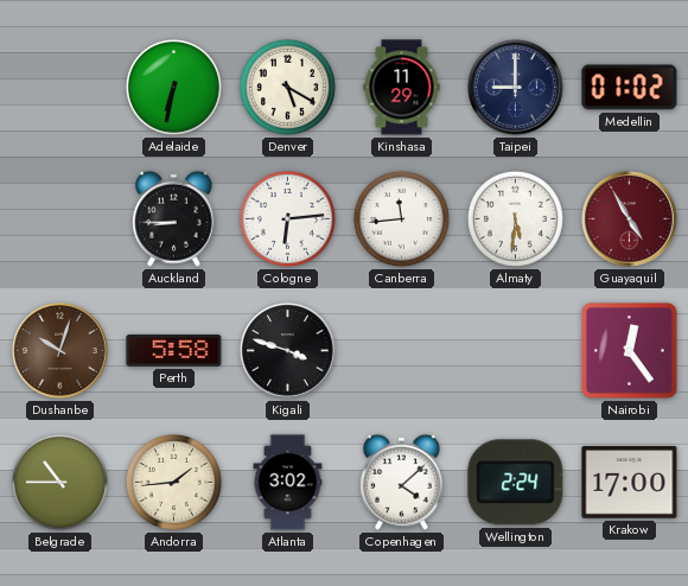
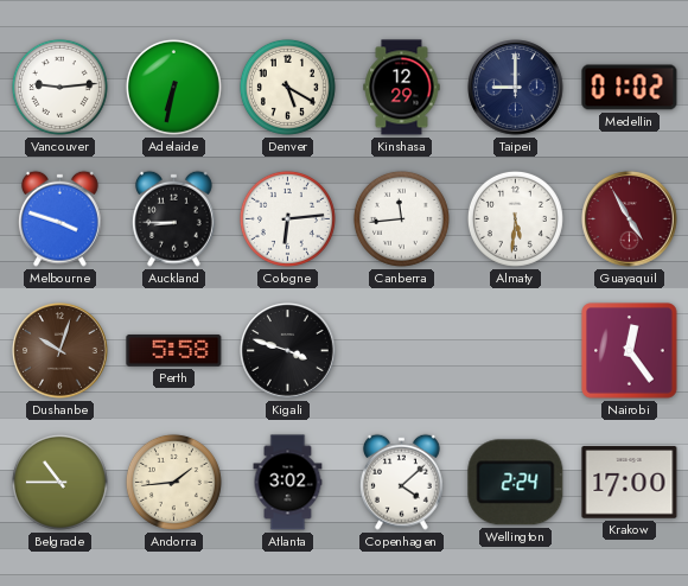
Vancouver: none -> 9:14 (59, 87)
Kinshasa: 11:29 -> 12:29 (402, 88)
Melbourne: none -> 3:48 (59, 218)
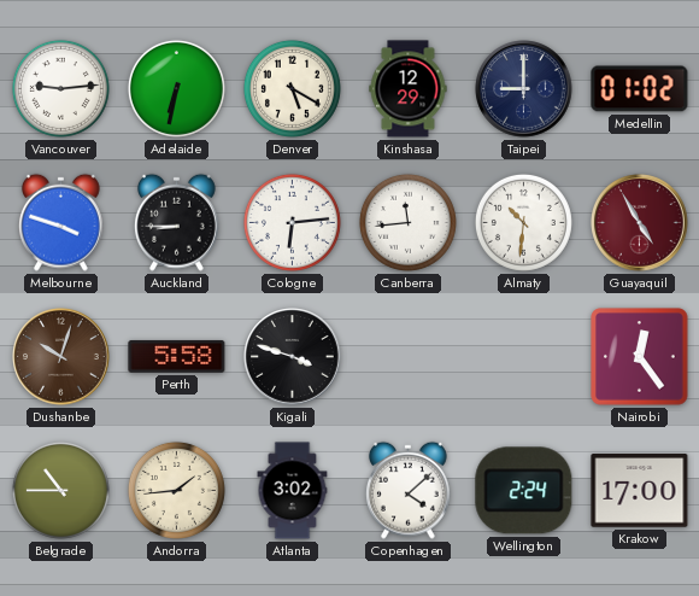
Almaty: 5:31 -> 10:31 (523, 222)
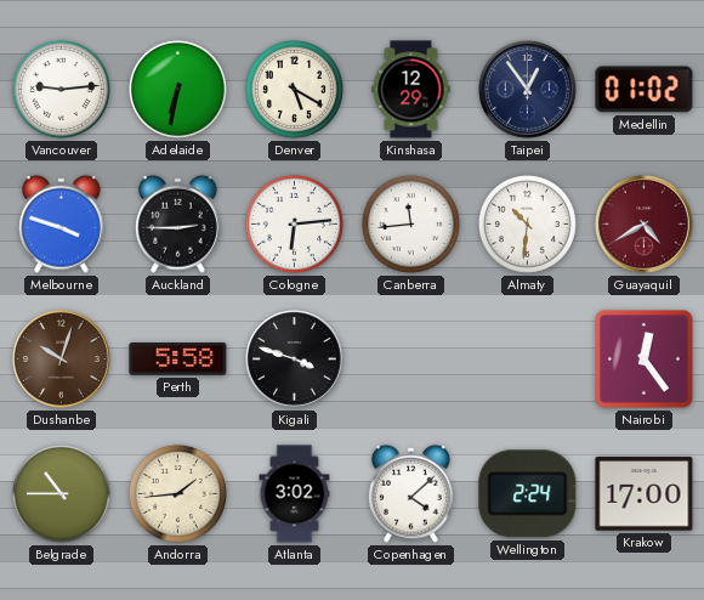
Taipei: 9:00 -> 12:54 (528, 90)
Auckland: 8:45 -> 2:45 (177, 223)
Guayaquil: 4:55 -> 4:40 (645, 225)
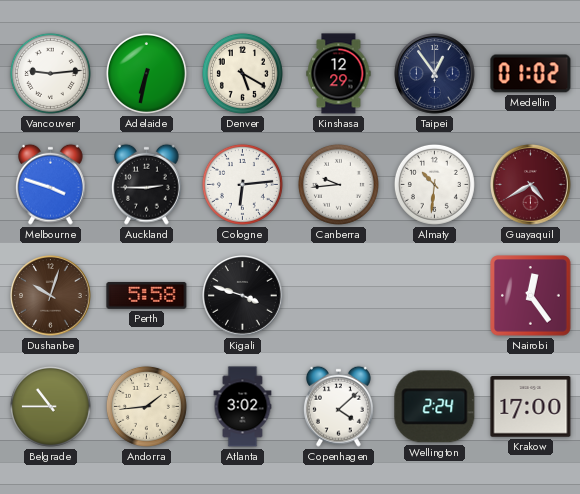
Canberra: 11:44 -> 9:44 (338, 184)
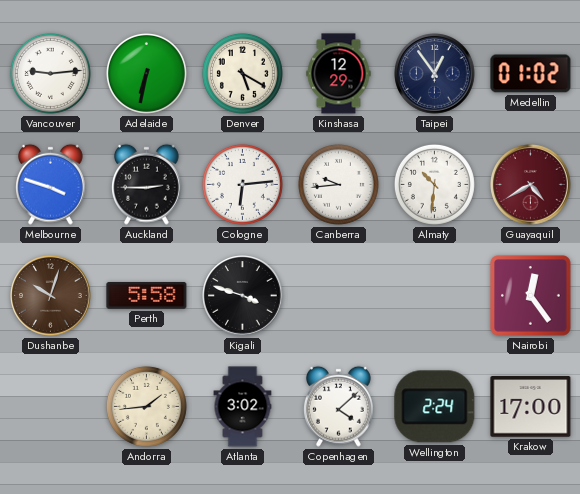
Belgrade: 10:45 -> none (50, 406)
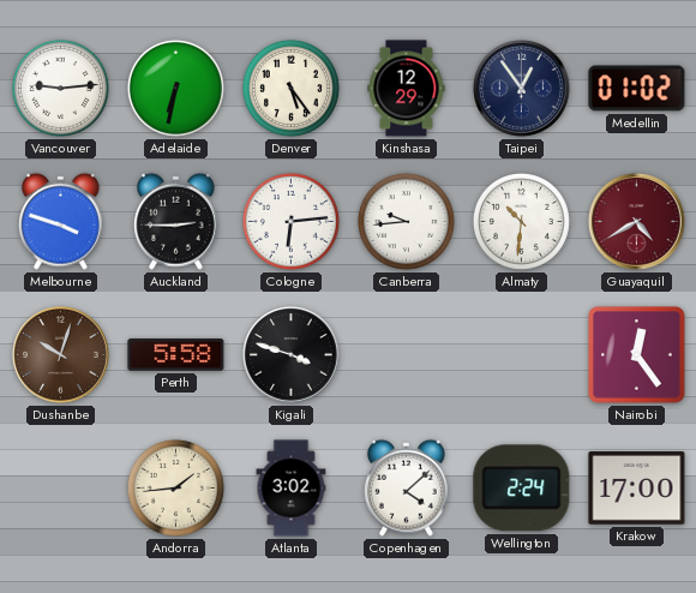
Denver: 5:20 -> 5:24 (290, 88)
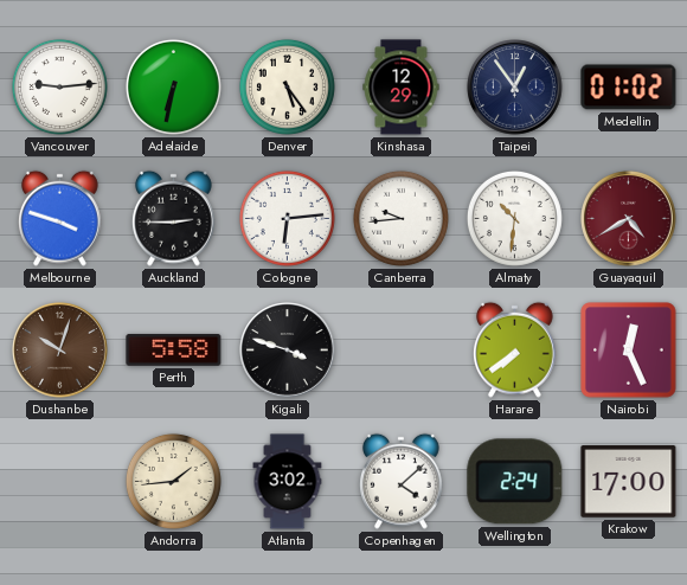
Harare: none -> 7:39 (514, 349)
Nairobi: 12:24 -> 12:26 (629, 351)
